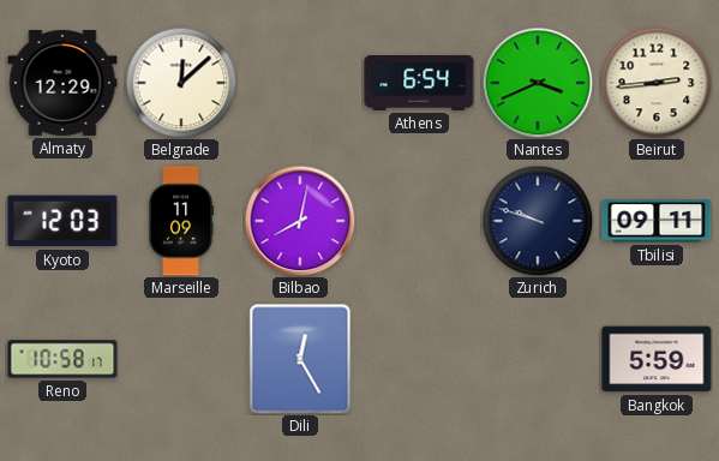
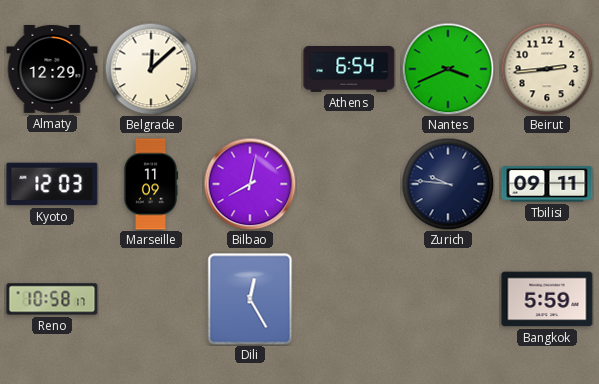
Zurich: 9:48 -> 9:46 (448, 184)
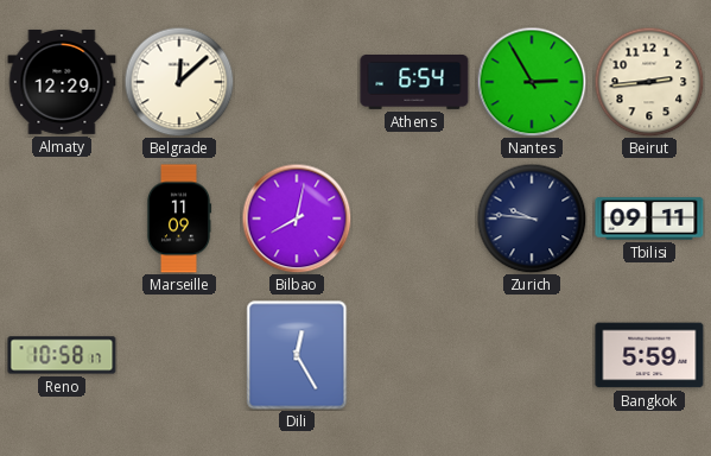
Nantes: 3:41 -> 2:55 (532, 82)
Kyoto: 12:03 -> none (52, 184)
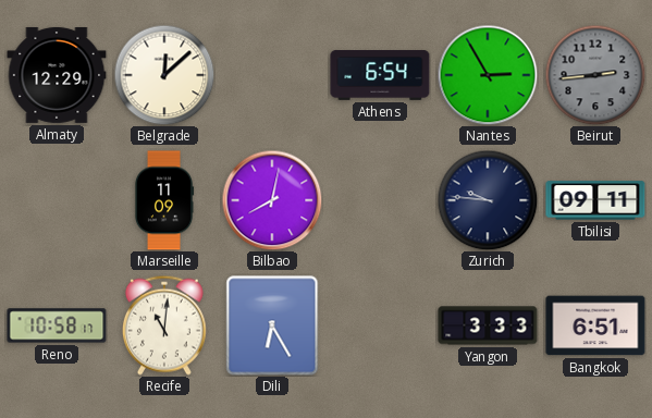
Beirut dial: cream -> grey (595, 75)
Recife: none -> 11:01 (164, 325)
Dili: 12:25 -> 6:25 (272, 325)
Yangon: none -> 3:33 (488, 325)
Bangkok: 5:59 -> 6:51 (595, 325)
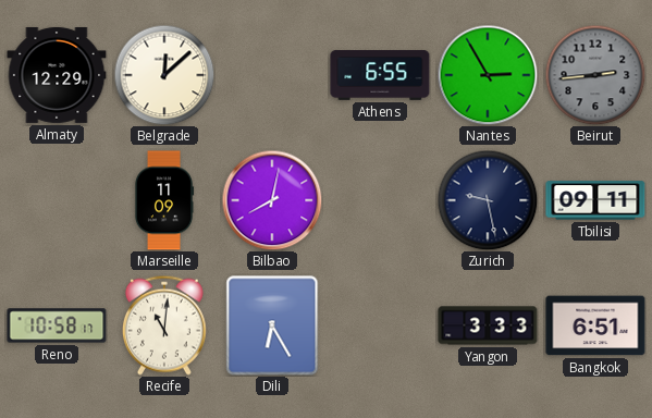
Athens: 6:54 -> 6:55 (380, 76)
Zurich: 9:46 -> 9:28 (488, 200)
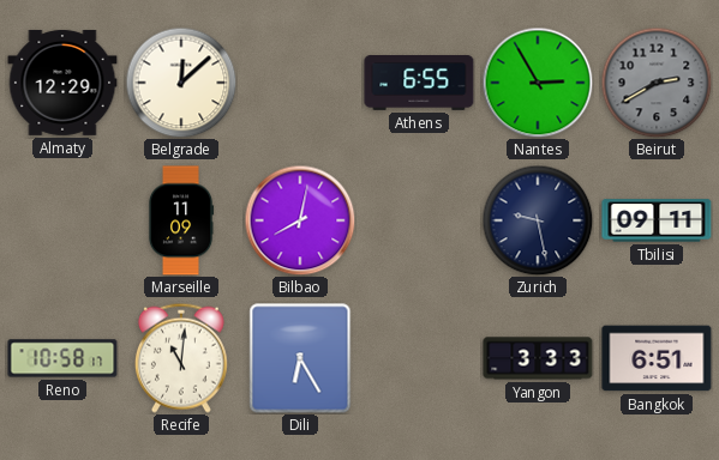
Beirut: 2:44 -> 2:40 (657, 83)
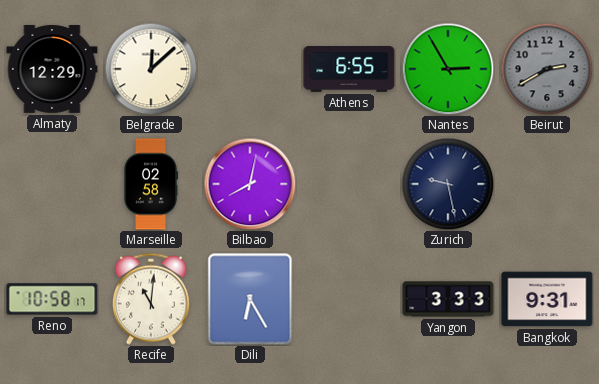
Marseille: 11:09 -> 02:58 (151, 184)
Tbilisi: 09:11 -> none (657, 220)
Bangkok: 6:51 -> 9:31 (547, 299)
